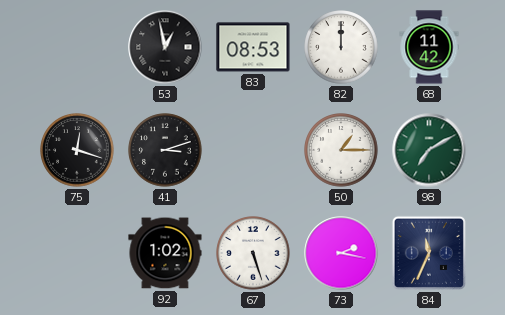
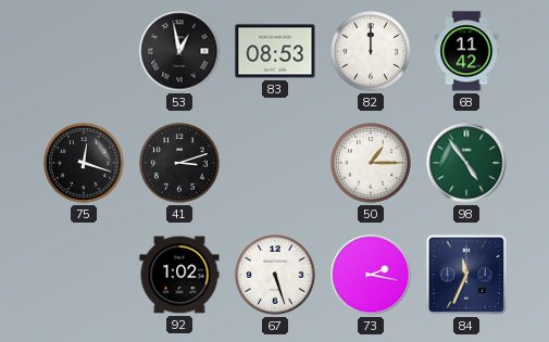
98: 7:10 -> 4:54 (466, 163)
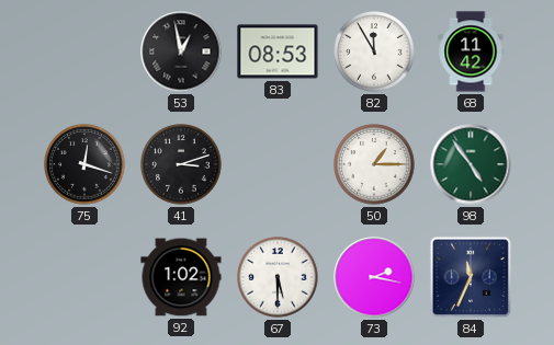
82: 12:00 -> 11:55 (374, 51)
67: 5:27 -> 5:30 (278, 277)
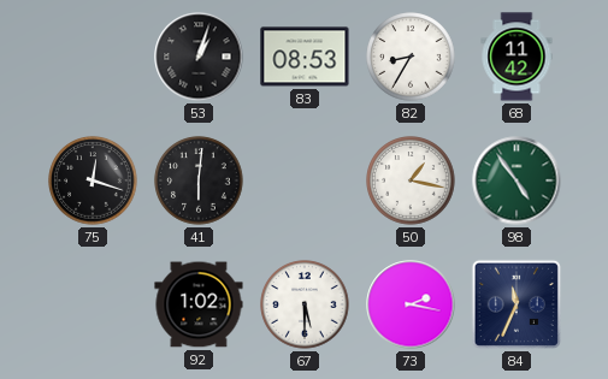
53: 12:58 -> 1:03 (199, 57)
82: 11:55 -> 8:35 (411, 57)
41: 3:12 -> 6:01 (199, 180)
50: 1:15 -> 1:17 (411, 180)
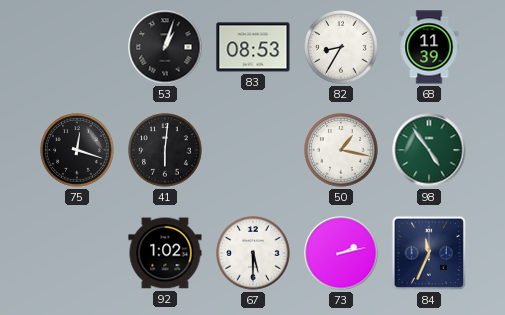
68: 11:42 -> 11:39 (429, 47)
73: 2:17 -> 2:13 (341, 253)
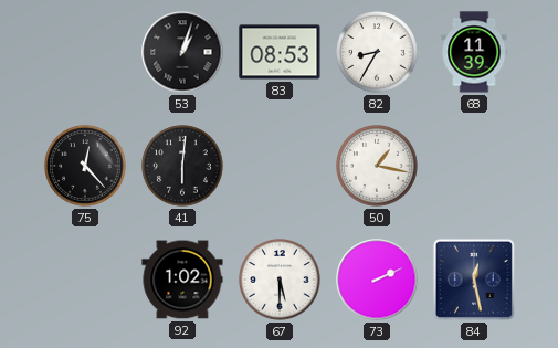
75: 12:18 -> 12:23 (85, 166)
98: 4:54 -> none (429, 150)
73: 2:13 -> 2:11 (377, 280)
84: 11:34 -> 12:28 (474, 280)
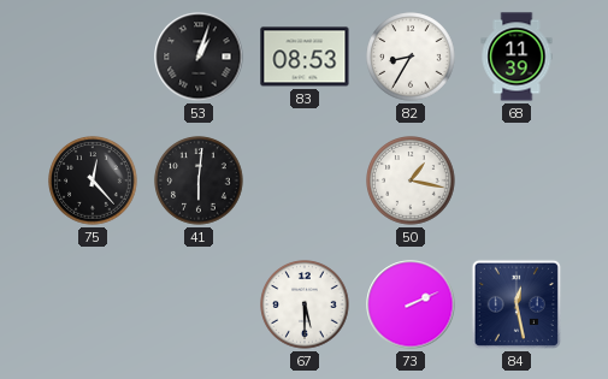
92: 1:02 -> none (182, 280)
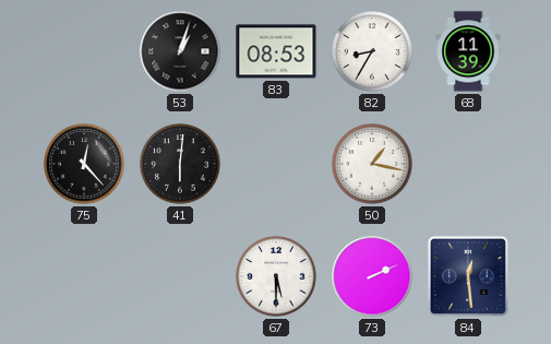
84: 12:28 -> 12:29 (468, 276)
